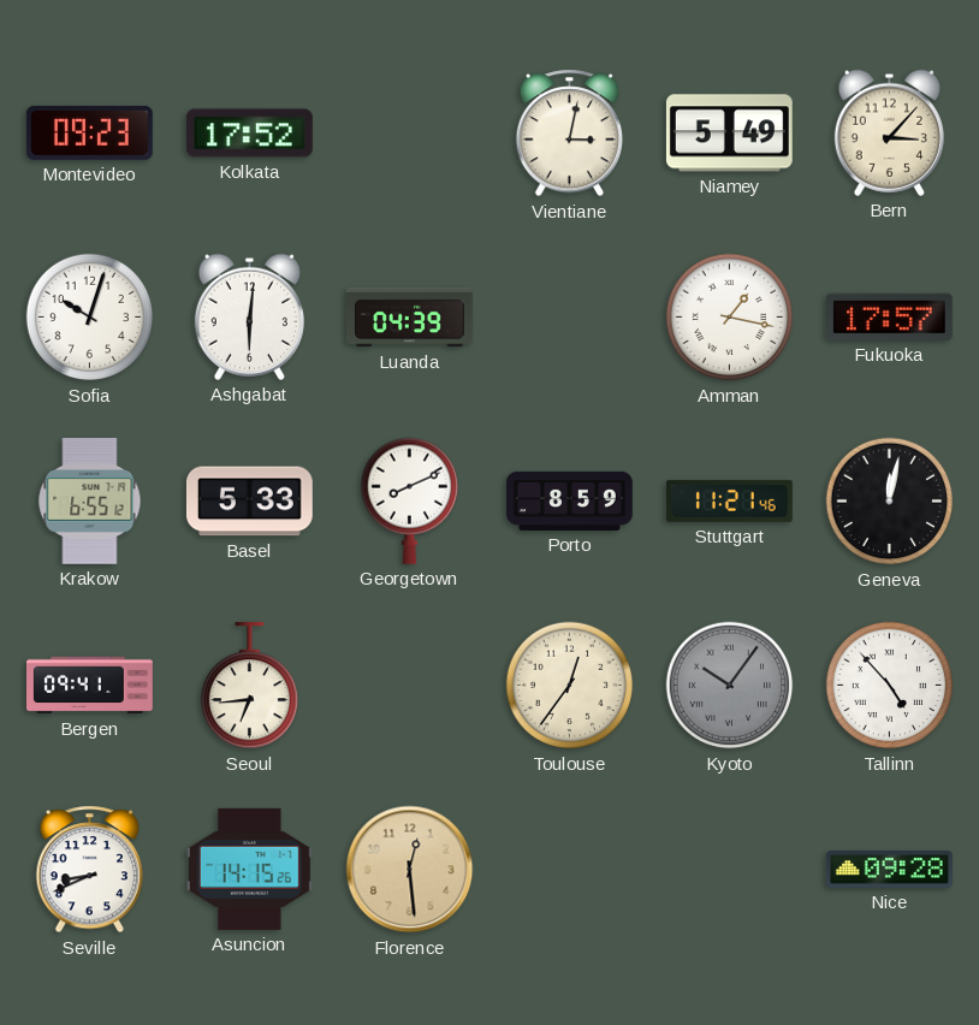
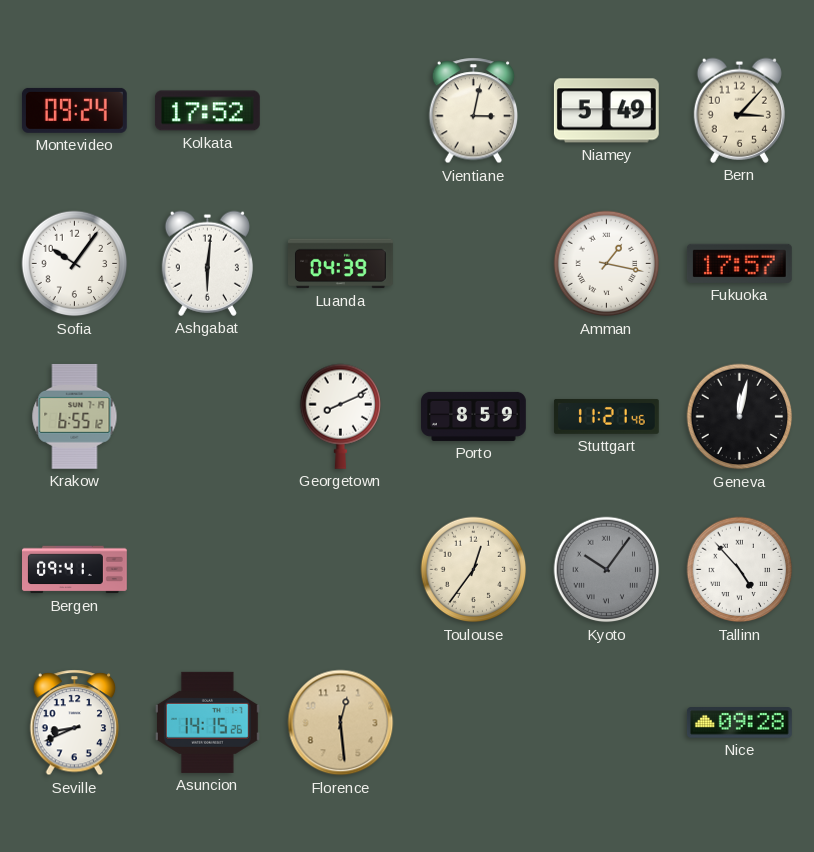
Montevideo: 09:23 -> 09:24 (74, 110)
Sofia: 10:03 -> 10:06 (75, 264)
Basel: 5:33 -> none (249, 502)
Seoul: 6:44 -> none (250, 686)
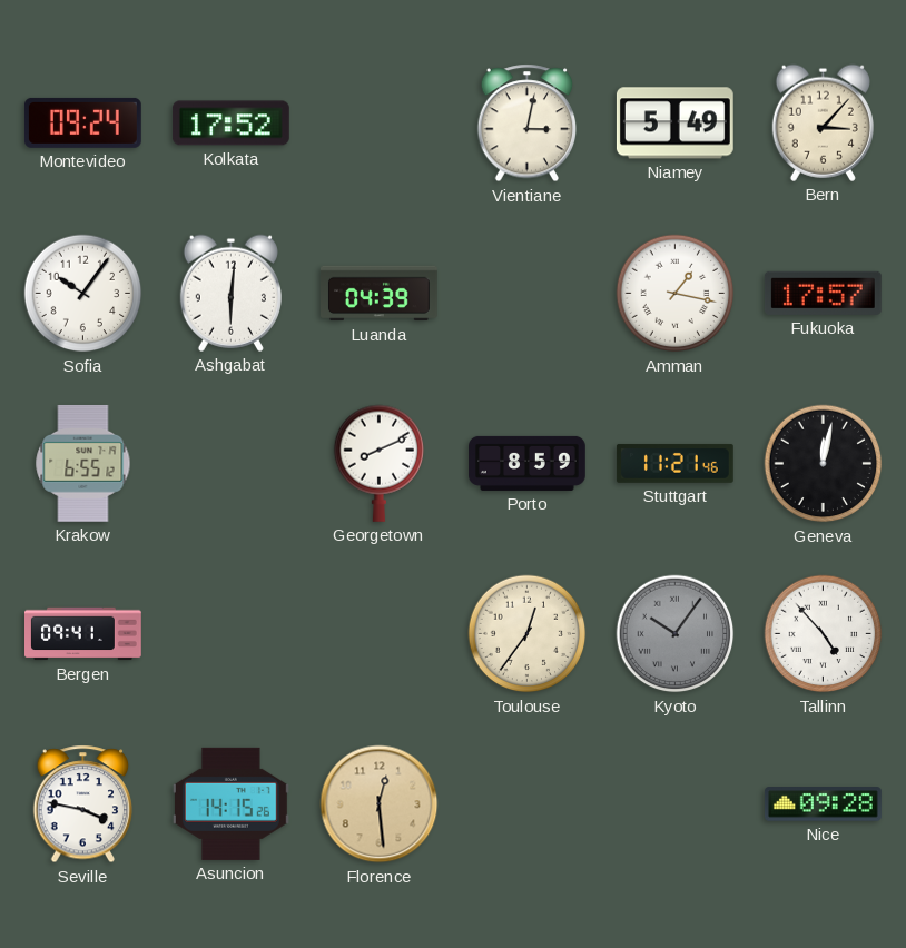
Seville: 8:41 -> 3:47 (83, 804)
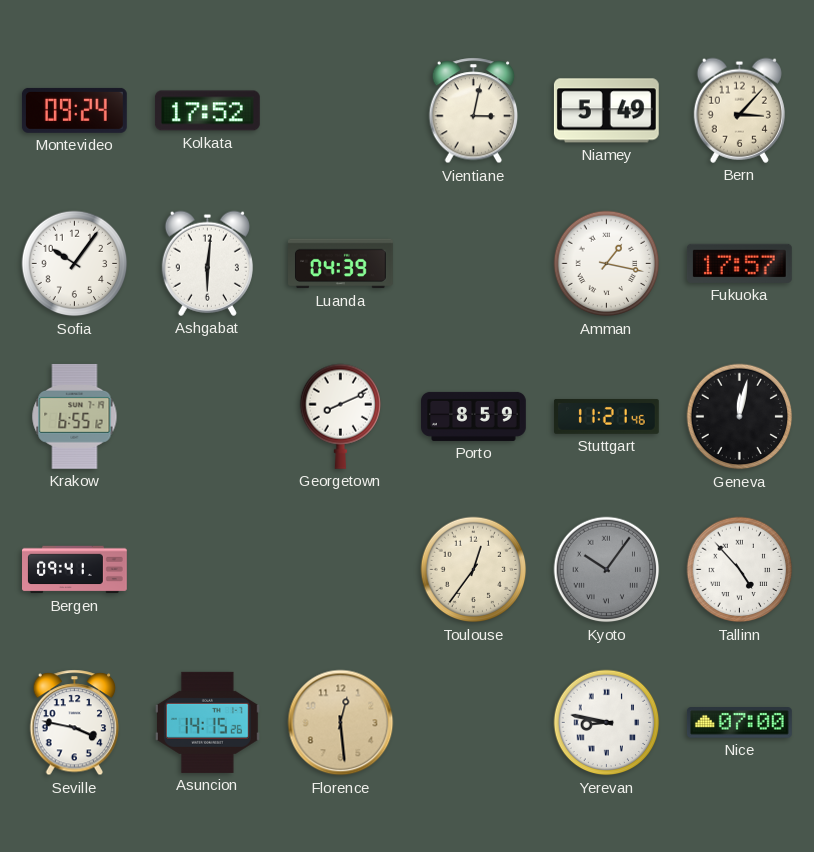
Yerevan: none -> 8:47 (607, 723)
Nice: 09:28 -> 07:00 (739, 723)
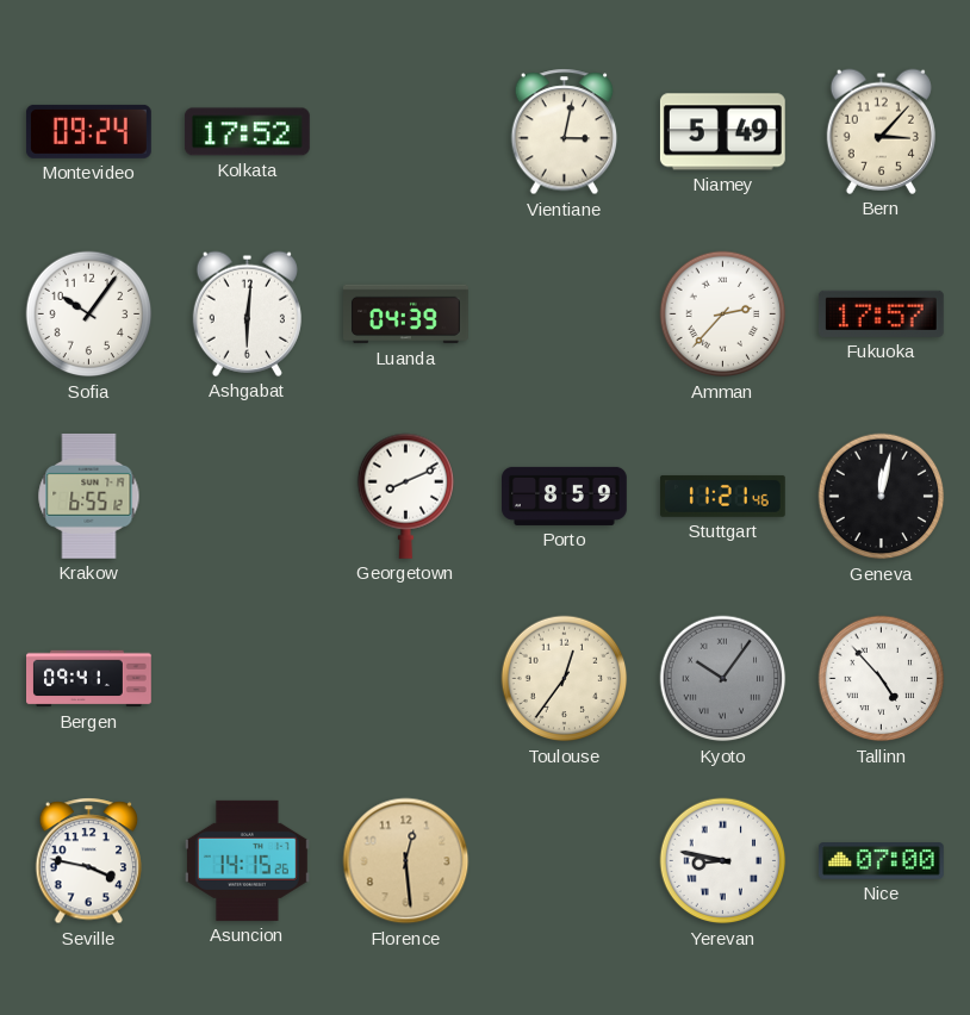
Amman: 1:17 -> 2:37 (723, 315)
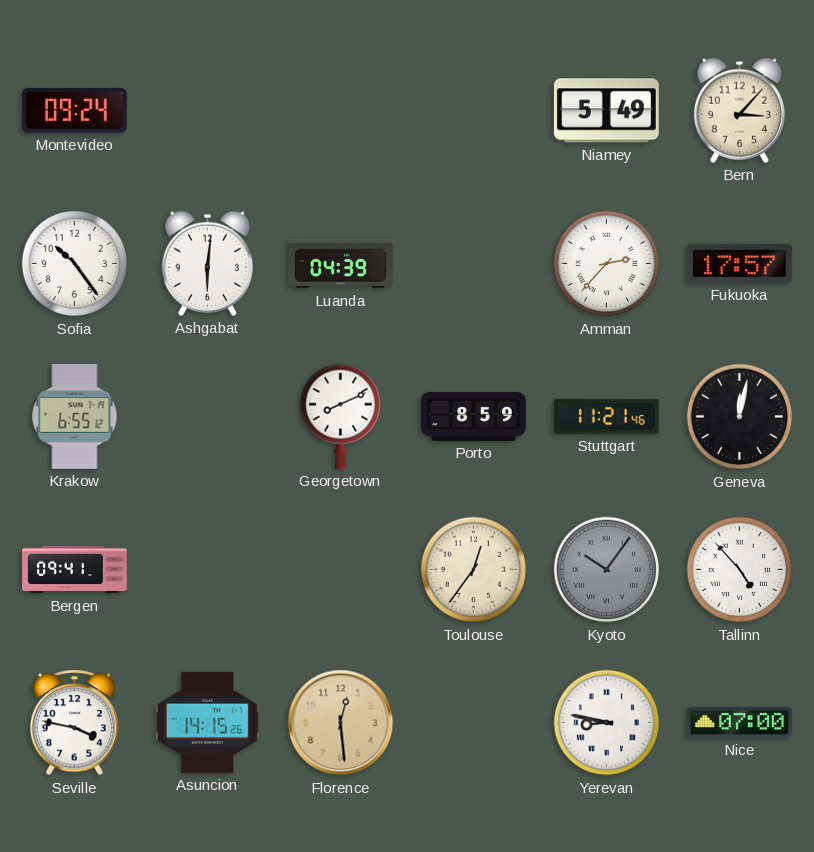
Kolkata: 17:52 -> none (247, 132)
Vientiane: 3:02 -> none (565, 132)
Sofia: 10:06 -> 10:24 (75, 264)
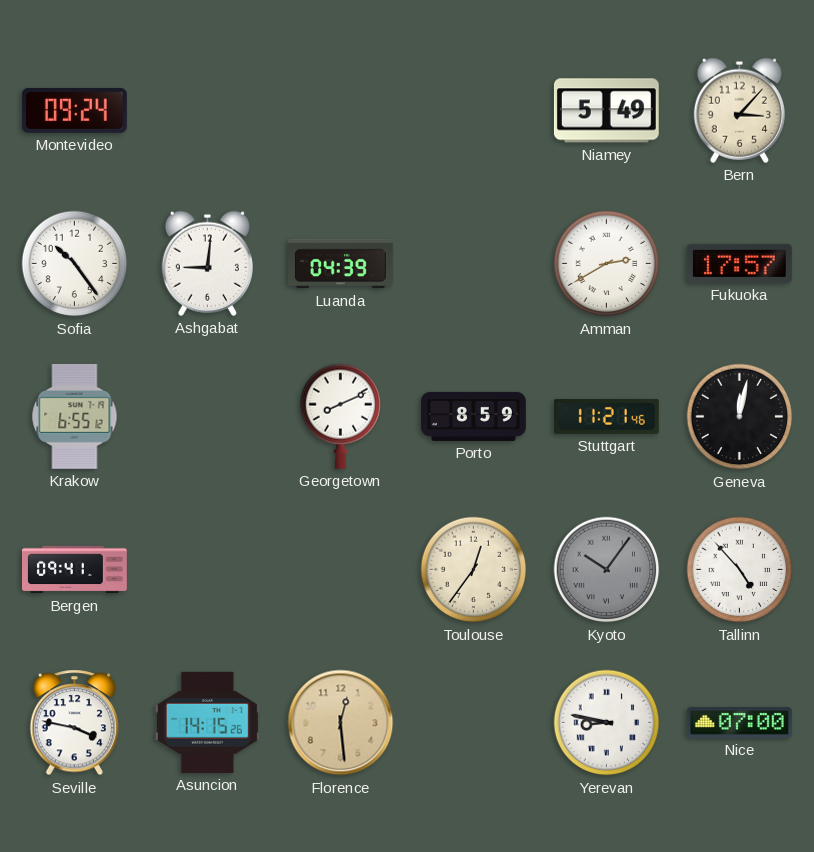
Ashgabat: 6:01 -> 9:01 (207, 263)
Amman: 2:37 -> 2:40 (607, 264)
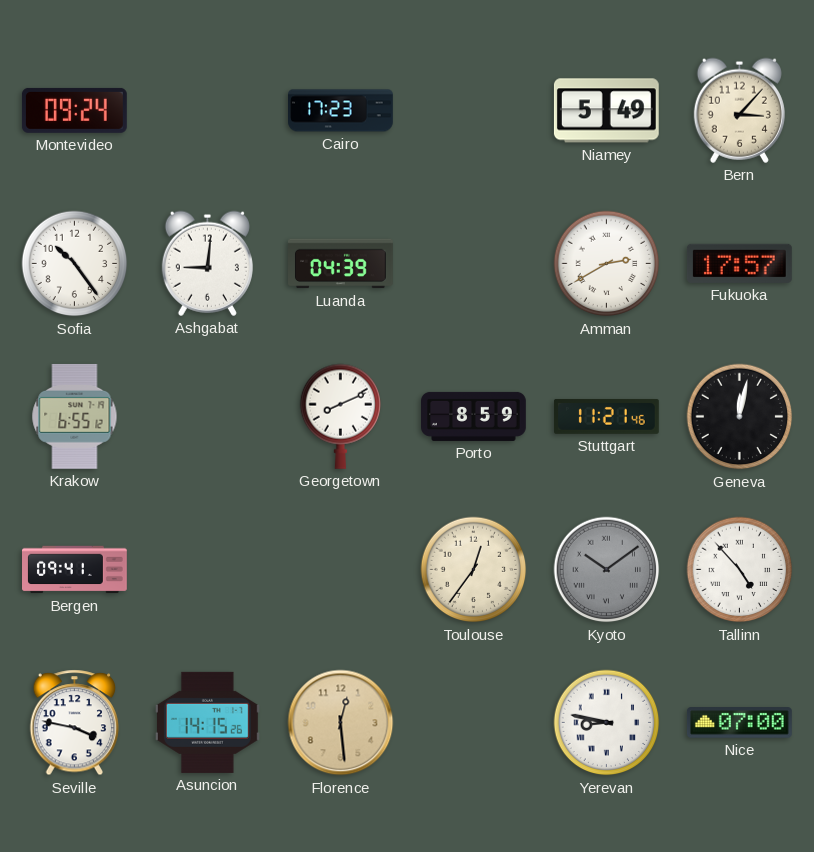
Cairo: none -> 17:23 (341, 111)
Kyoto: 10:06 -> 10:09 (607, 570)
